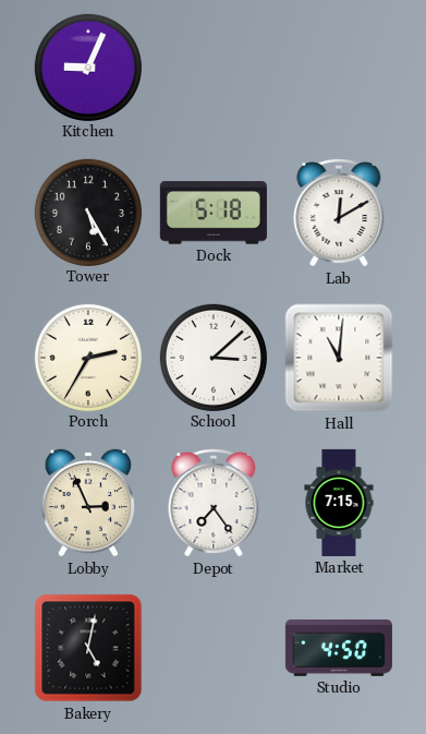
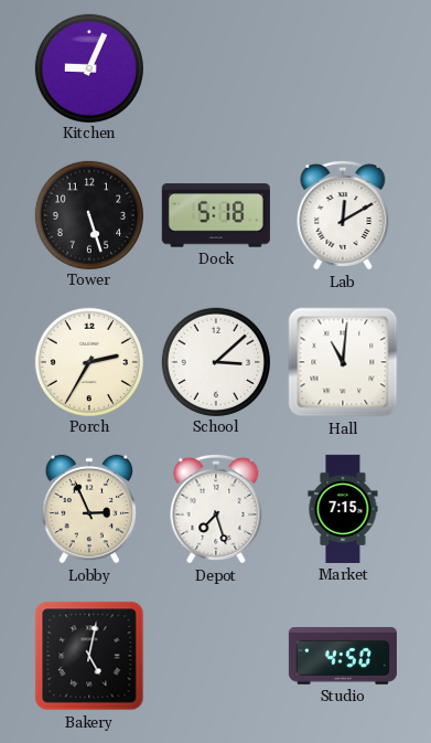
Tower: 5:25 -> 5:27 (88, 214)
Depot: 7:24 -> 7:27 (216, 509)
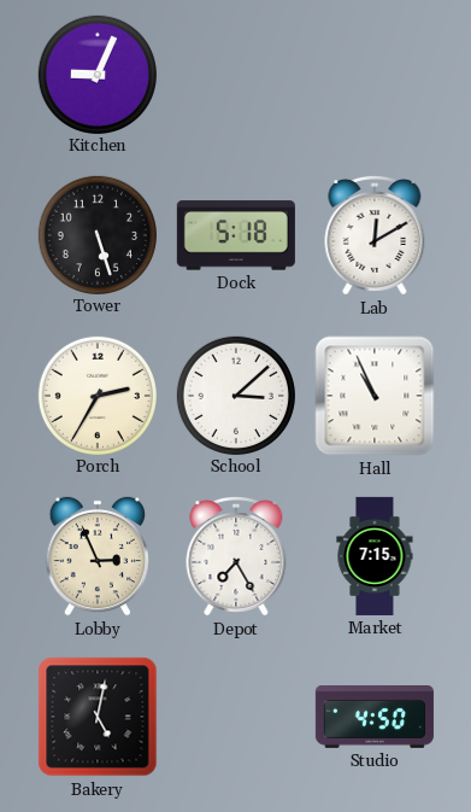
Hall: 11:01 -> 10:56 (375, 396)
Depot: 7:27 -> 7:25 (236, 556)
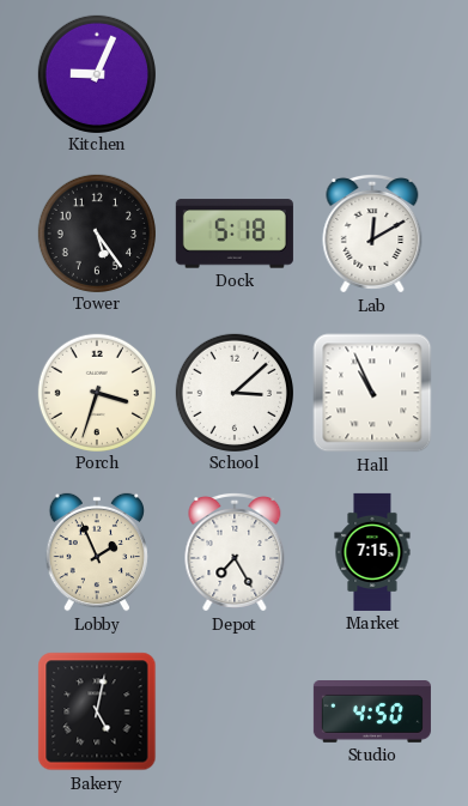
Tower: 5:27 -> 5:24 (96, 232)
Porch: 2:35 -> 3:33 (96, 392)
Lobby: 2:56 -> 1:56 (97, 552)
